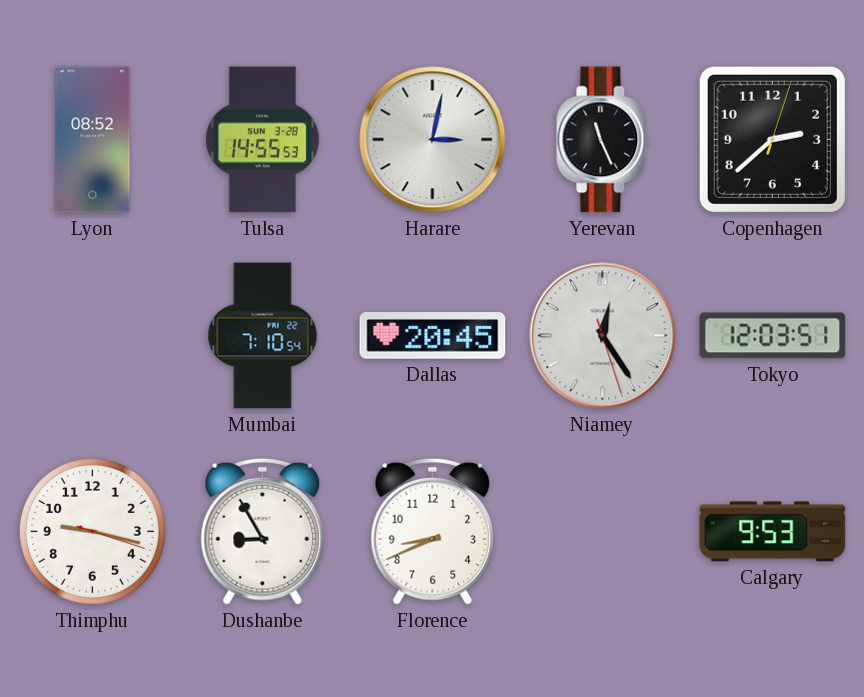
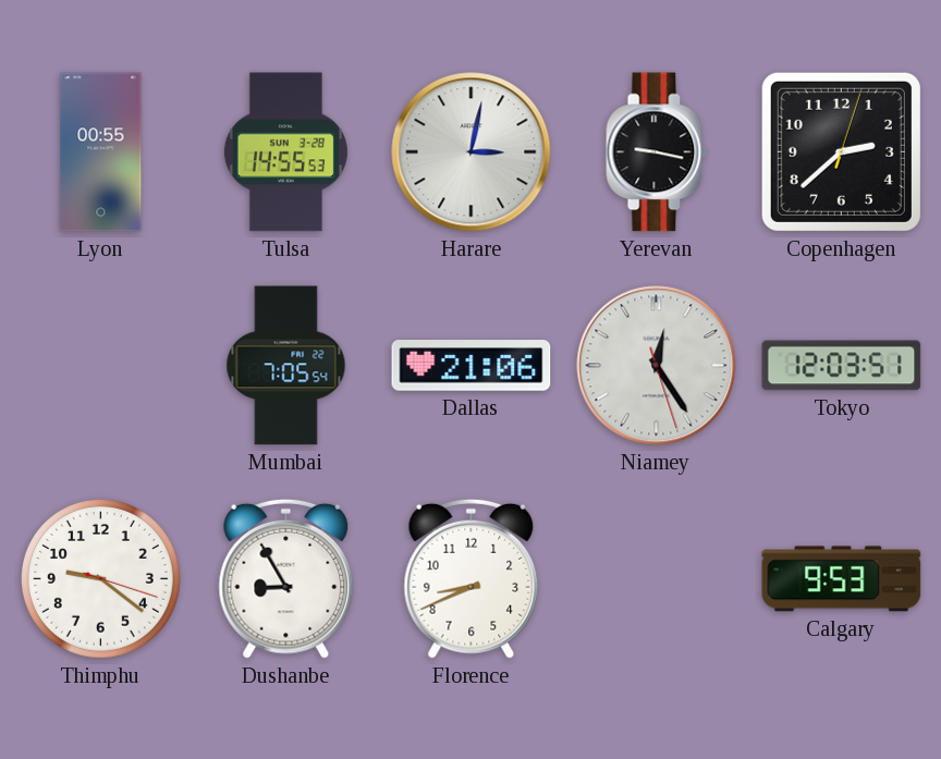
Lyon: 08:52 -> 00:55 (101, 152)
Yerevan: 11:26 -> 9:17 (657, 152)
Mumbai: 7:10 -> 7:05 (286, 366)
Dallas: 20:45 -> 21:06 (472, 366)
Thimphu: 9:17 -> 9:21 (100, 578)
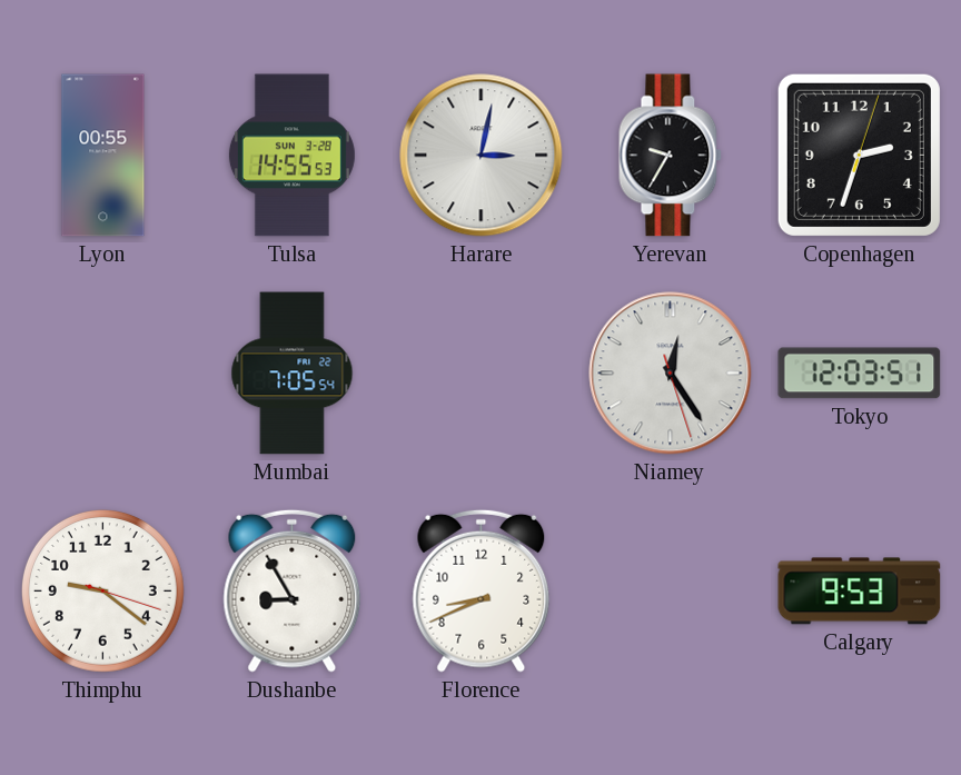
Yerevan: 9:17 -> 9:35 (671, 156)
Copenhagen: 2:38 -> 2:33 (859, 155)
Dallas: 21:06 -> none (472, 366)
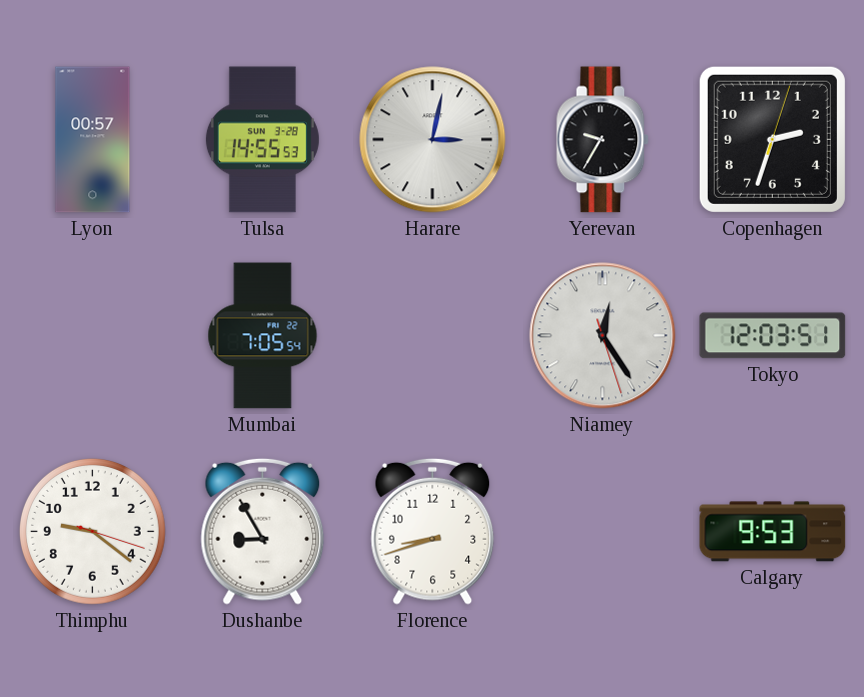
Lyon: 00:55 -> 00:57 (93, 140)
Florence: 8:41 -> 8:42 (433, 531)
